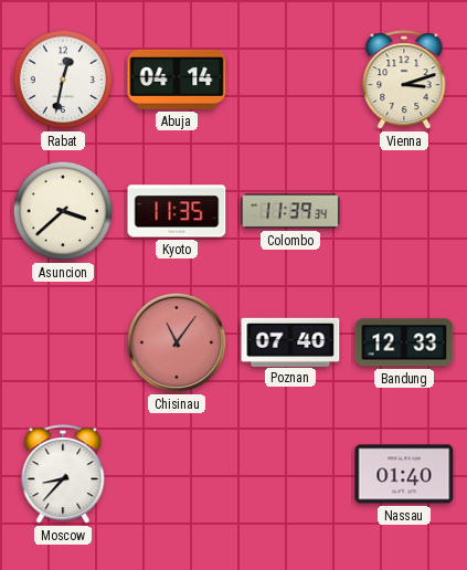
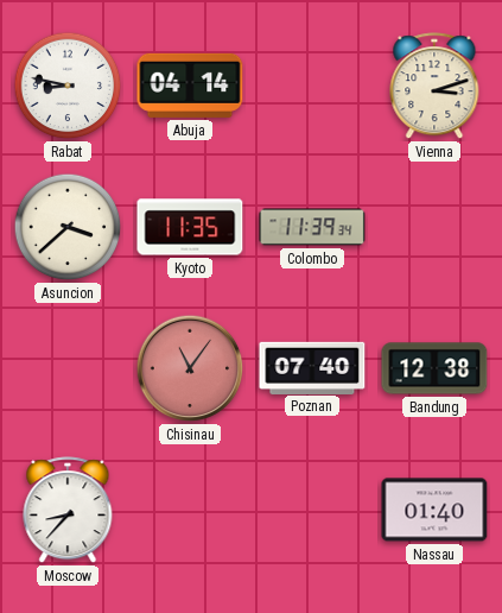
Rabat: 12:32 -> 8:47 (68, 86)
Bandung: 12:33 -> 12:38 (434, 368)
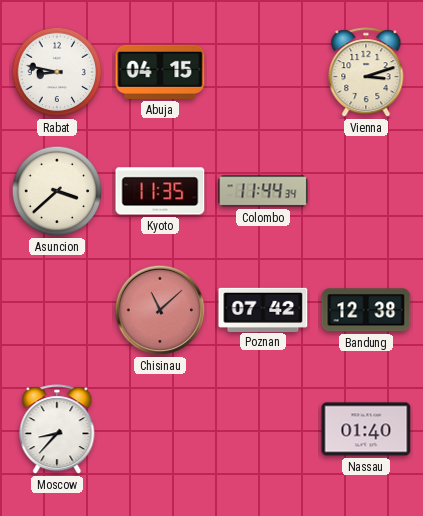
Abuja: 04:14 -> 04:15 (160, 72)
Colombo: 11:39 -> 11:44 (263, 191)
Chisinau: 11:06 -> 11:08 (160, 310)
Poznan: 07:40 -> 07:42 (263, 309)
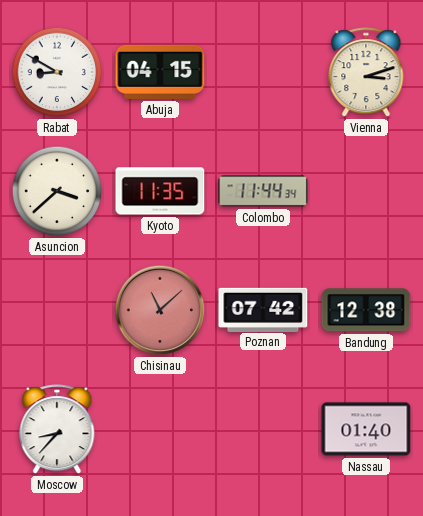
Rabat: 8:47 -> 8:50 (57, 72)
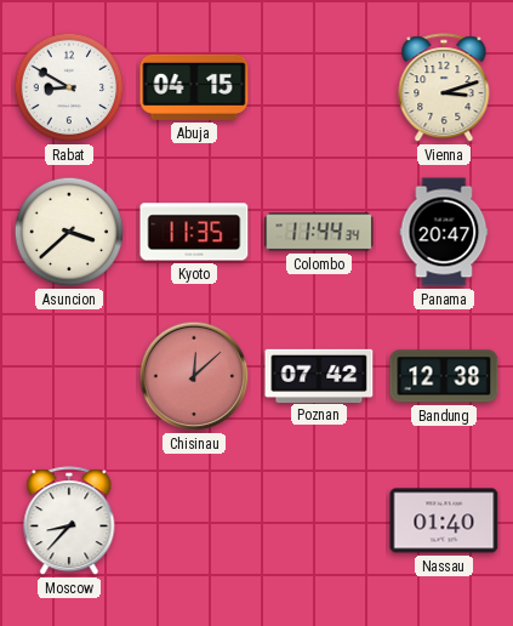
Panama: none -> 20:47 (444, 232)
Chisinau: 11:08 -> 12:08 (194, 376)
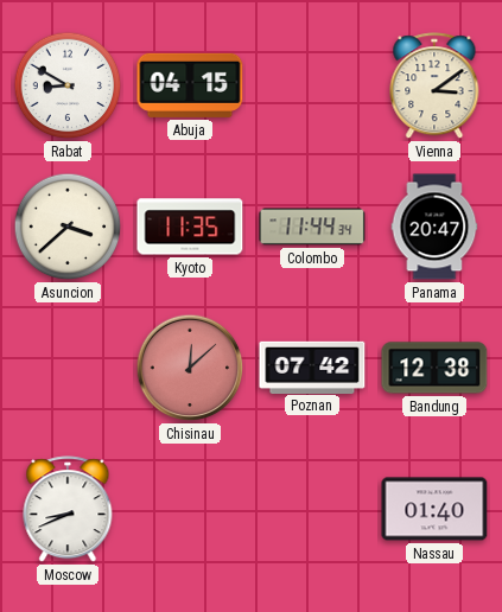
Vienna: 3:12 -> 3:09 (434, 87)
Moscow: 8:37 -> 8:41 (68, 510)
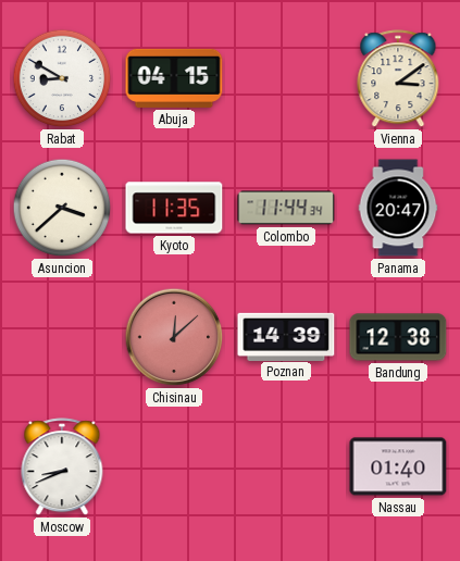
Poznan: 07:42 -> 14:39 (286, 336)
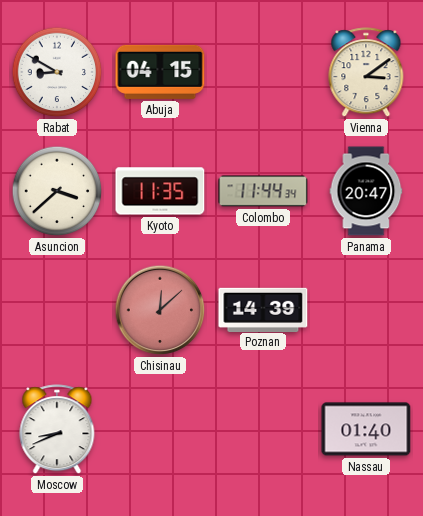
Bandung: 12:38 -> none (398, 337)
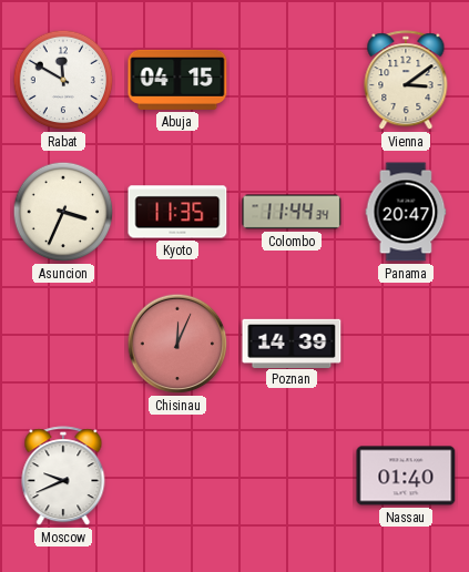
Rabat: 8:50 -> 11:50 (63, 80)
Asuncion: 3:38 -> 3:34 (63, 212)
Chisinau: 12:08 -> 12:04 (177, 344)
Moscow: 8:41 -> 9:41 (63, 477)
